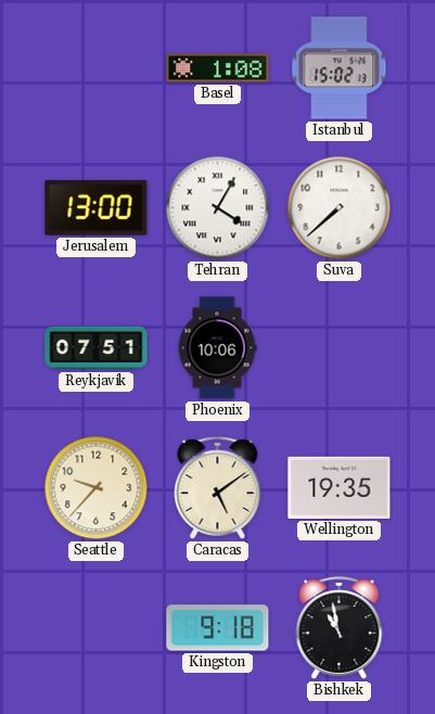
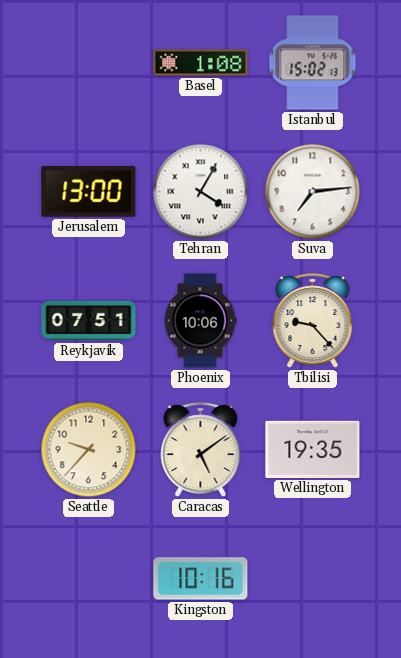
Suva: 7:38 -> 7:14 (313, 192)
Tbilisi: none -> 9:23 (313, 321)
Kingston: 9:18 -> 10:16 (201, 579)
Bishkek: 10:58 -> none (340, 628)
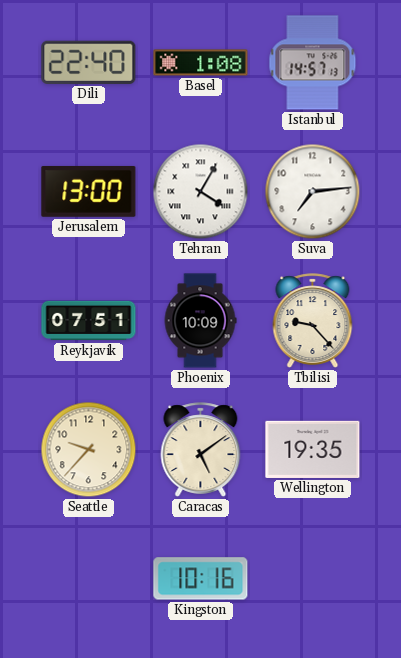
Dili: none -> 22:40 (89, 62)
Istanbul: 15:02 -> 14:57 (313, 63)
Phoenix: 10:06 -> 10:09 (200, 321)
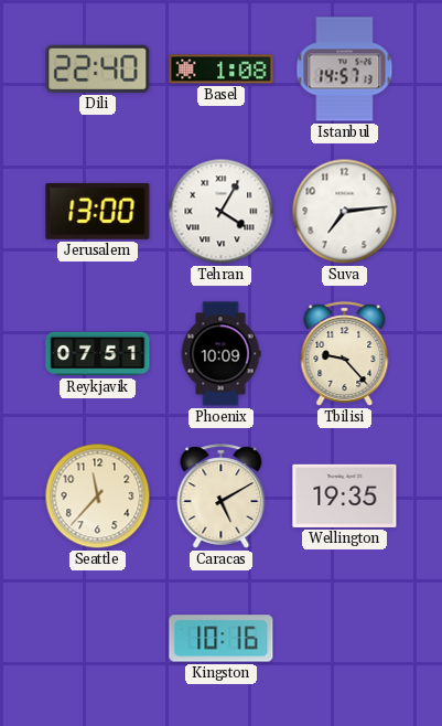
Seattle: 9:37 -> 11:37 (98, 497)
Caracas: 5:09 -> 5:10 (222, 497)
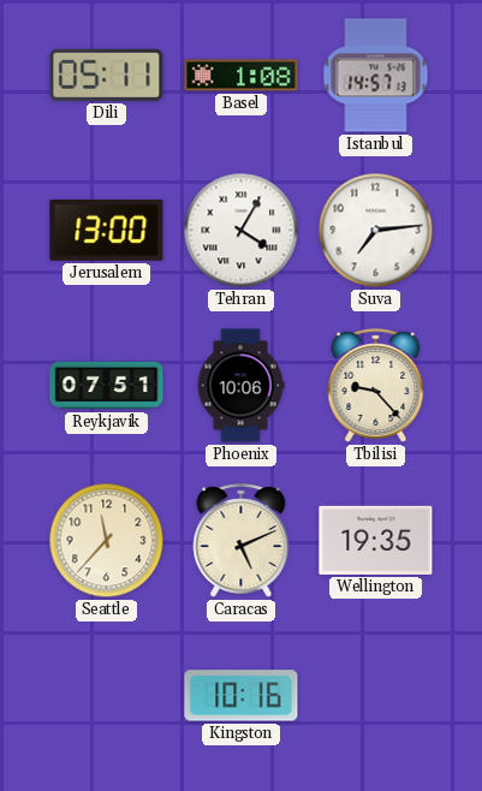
Dili: 22:40 -> 05:11 (107, 75)
Phoenix: 10:09 -> 10:06 (240, 386)
Caracas: 5:10 -> 5:11 (242, 541)
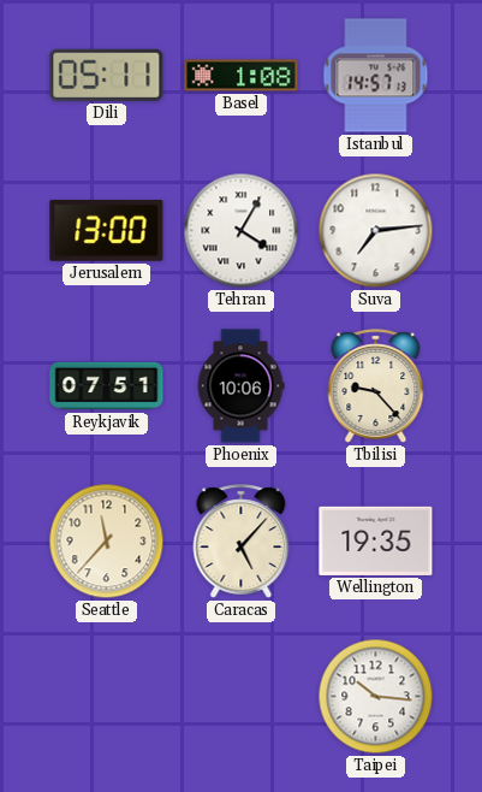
Caracas: 5:11 -> 5:07 (242, 542)
Kingston: 10:16 -> none (242, 696)
Taipei: none -> 10:16 (376, 697)
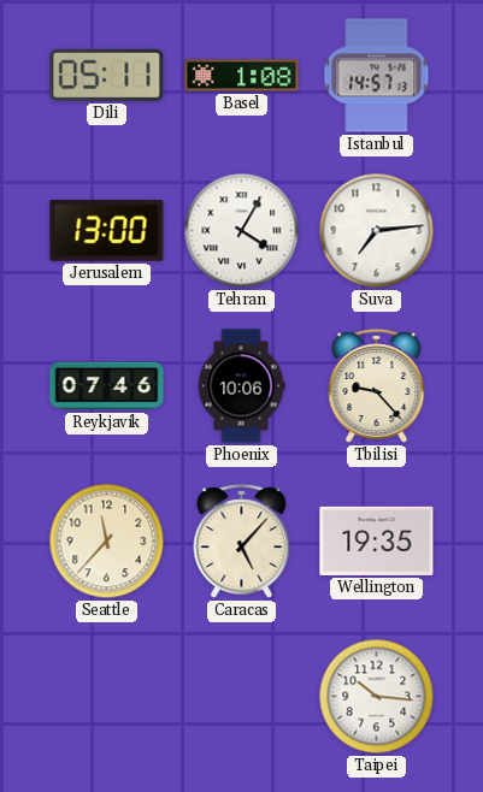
Reykjavik: 07:51 -> 07:46 (107, 386)
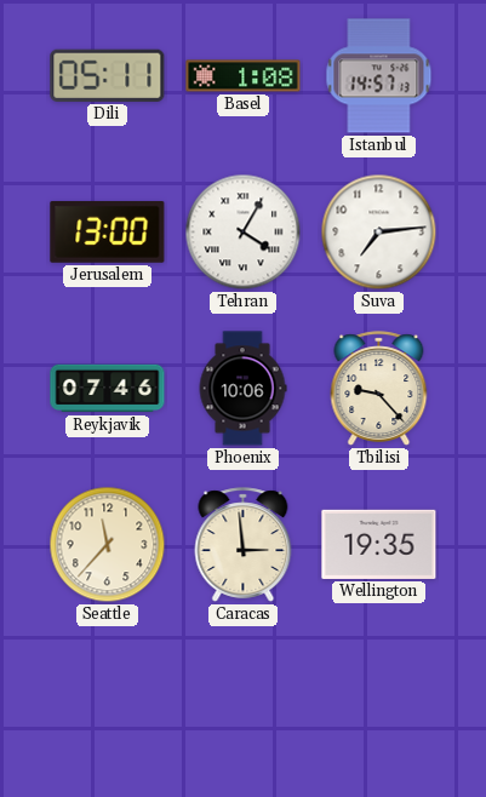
Caracas: 5:07 -> 2:59 (244, 545)
Taipei: 10:16 -> none (377, 697)
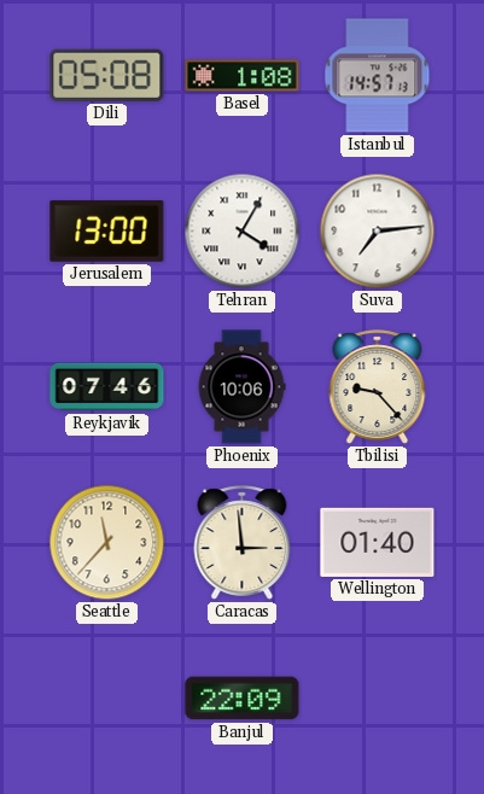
Dili: 05:11 -> 05:08 (107, 75)
Wellington: 19:35 -> 01:40 (378, 542)
Banjul: none -> 22:09 (243, 699)
